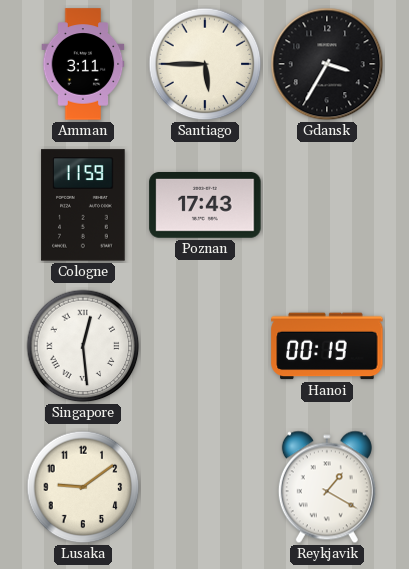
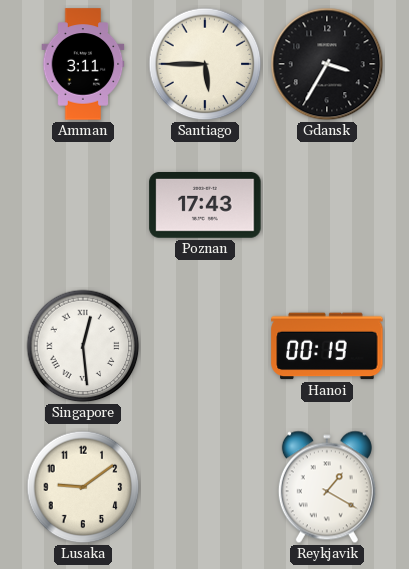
Cologne: 11:59 -> none (83, 205)
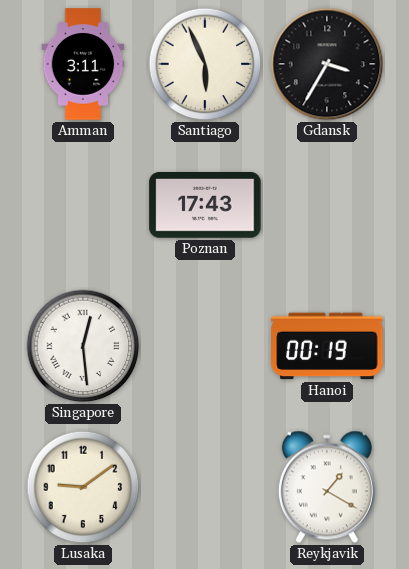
Santiago: 5:45 -> 5:56 (205, 64)
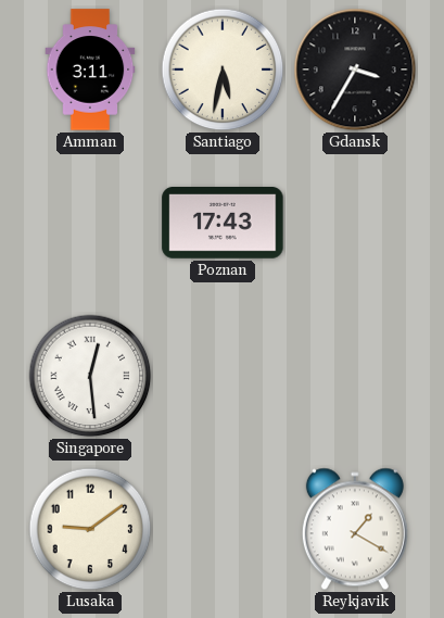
Santiago: 5:56 -> 5:32 (223, 70)
Hanoi: 00:19 -> none (327, 346)
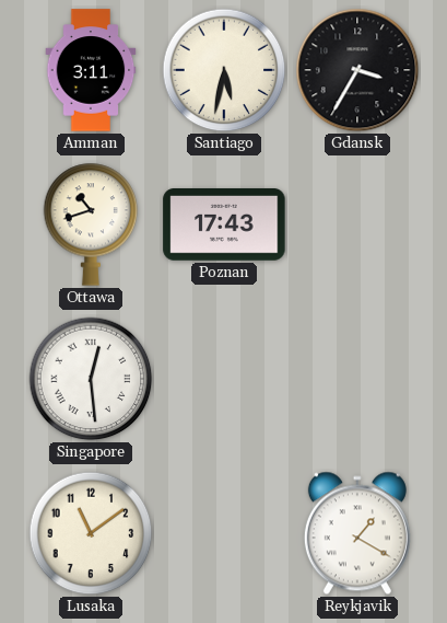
Ottawa: none -> 10:42 (91, 224)
Lusaka: 9:09 -> 11:09 (91, 533)
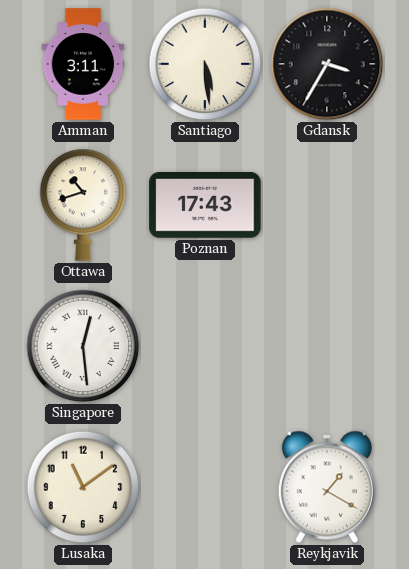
Santiago: 5:32 -> 5:29 (205, 64)
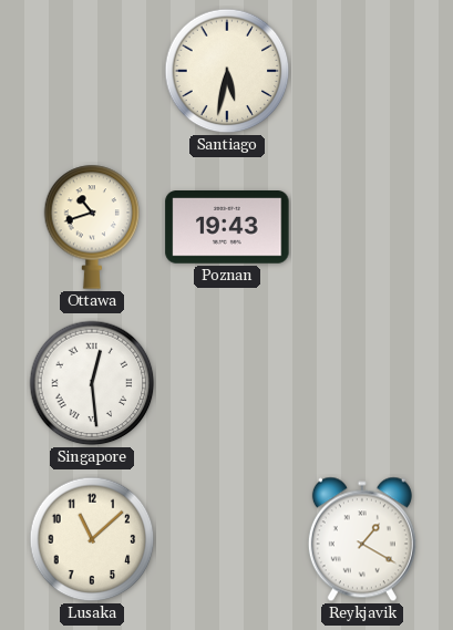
Amman: 3:11 -> none (83, 64)
Santiago: 5:29 -> 5:32 (227, 71)
Gdansk: 3:35 -> none (327, 64)
Poznan: 17:43 -> 19:43 (227, 227)
Lusaka: 11:09 -> 11:08 (92, 539)
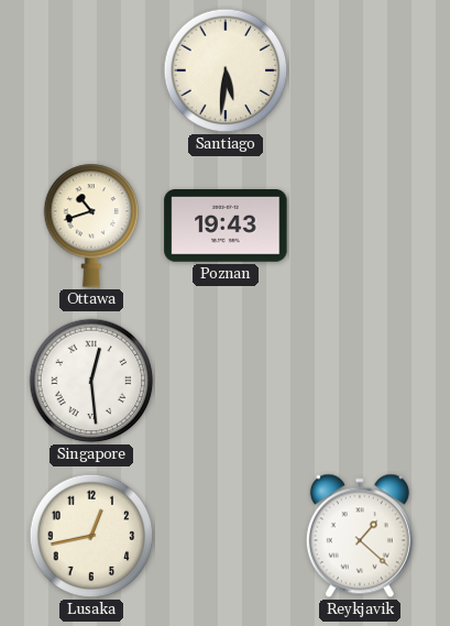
Santiago: 5:32 -> 5:31 (226, 70)
Lusaka: 11:08 -> 12:43 (91, 536)
Reykjavik: 1:20 -> 1:22 (360, 536)
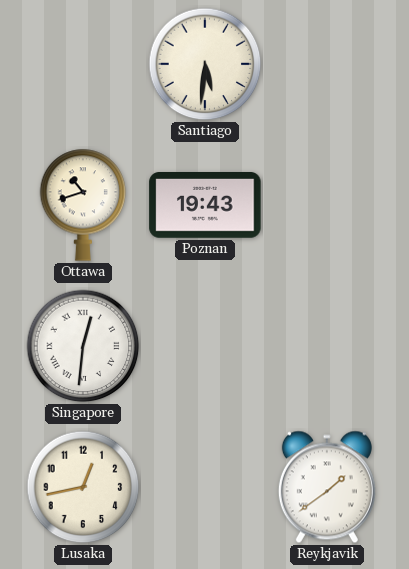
Singapore: 12:29 -> 12:31 (83, 346)
Reykjavik: 1:22 -> 1:39 (327, 487)
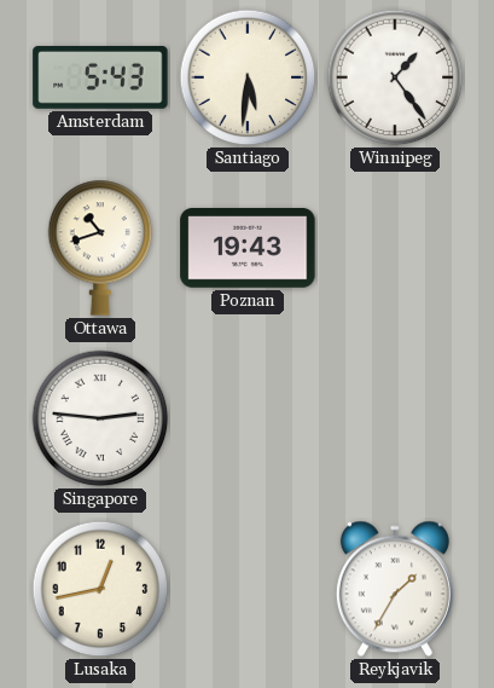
Amsterdam: none -> 5:43 (100, 79)
Winnipeg: none -> 1:24 (395, 77)
Singapore: 12:31 -> 2:46 (100, 418)
Reykjavik: 1:39 -> 1:35 (395, 589)
